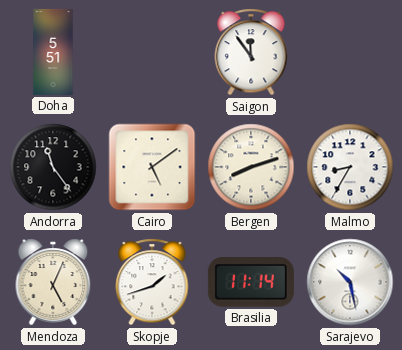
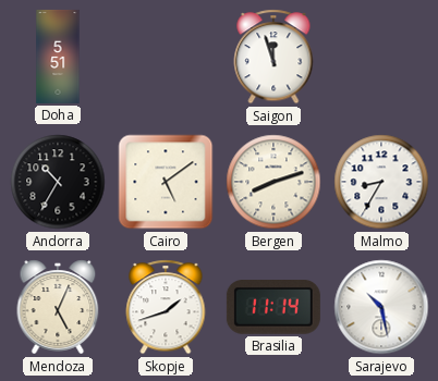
Saigon: 11:54 -> 11:57 (273, 57)
Andorra: 11:24 -> 10:35 (58, 182)
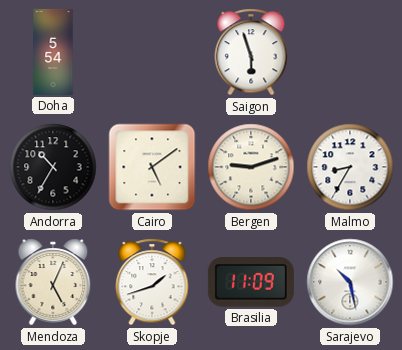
Doha: 5:51 -> 5:54 (53, 52)
Saigon: 11:57 -> 5:57 (251, 52)
Bergen: 8:12 -> 9:12 (251, 167)
Brasilia: 11:14 -> 11:09 (251, 283)
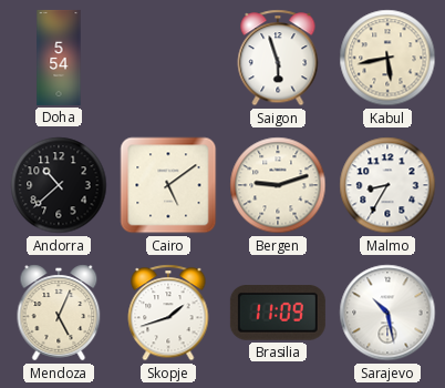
Kabul: none -> 5:43 (387, 58)
Andorra: 10:35 -> 10:38 (59, 185)
